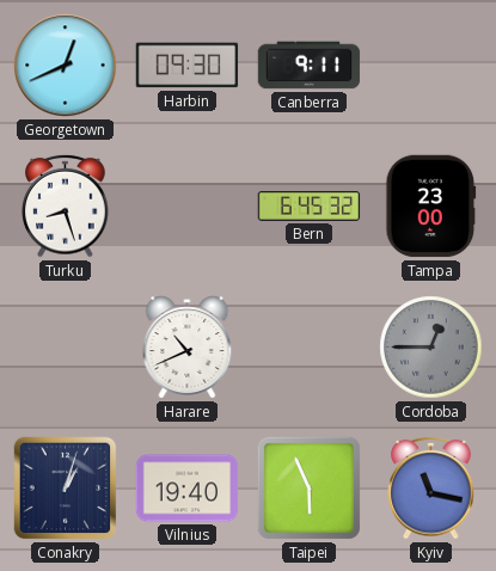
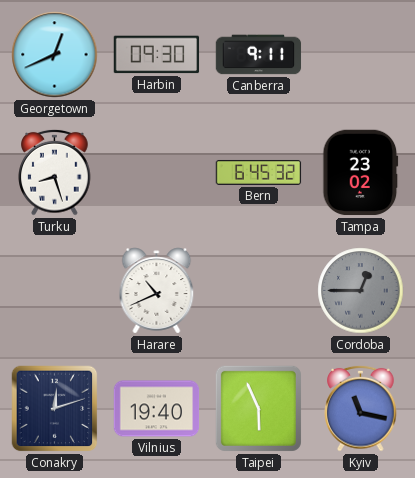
Tampa: 23:00 -> 23:02 (361, 173)
Conakry: 1:03 -> 12:12 (55, 409)
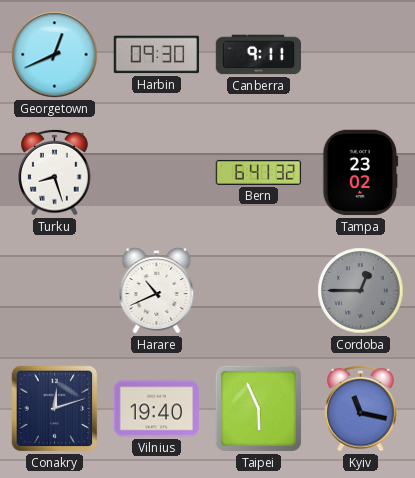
Bern: 6:45 -> 6:41 (259, 172)
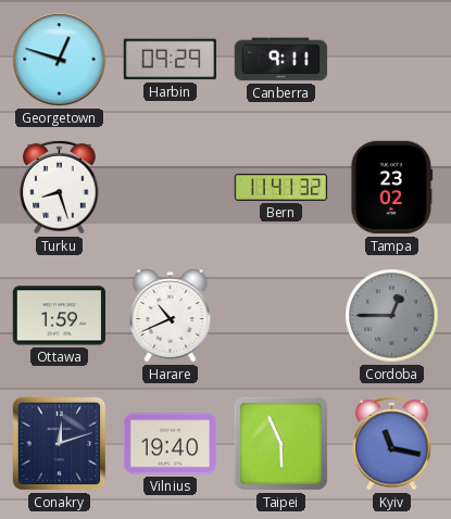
Georgetown: 12:41 -> 12:48 (60, 60)
Harbin: 09:30 -> 09:29 (171, 60)
Bern: 6:41 -> 11:41 (281, 187)
Ottawa: none -> 1:59 (60, 316)
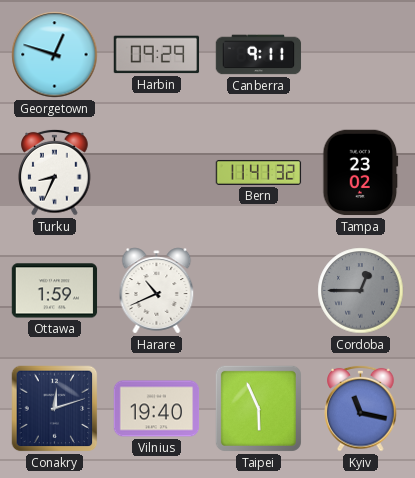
Turku: 8:27 -> 8:34 (55, 172)
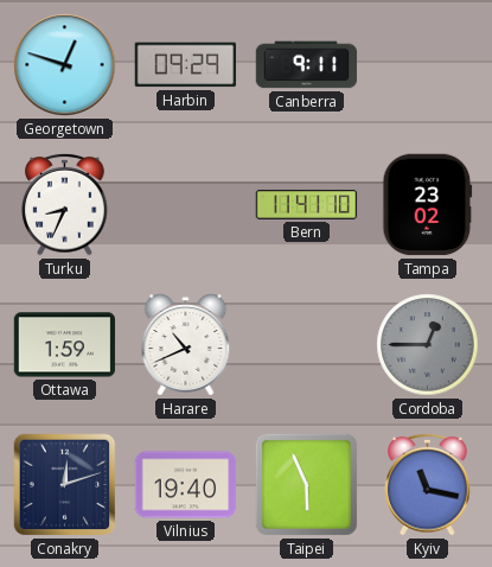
Bern: 11:41:32 -> 11:41:10 (307, 204)
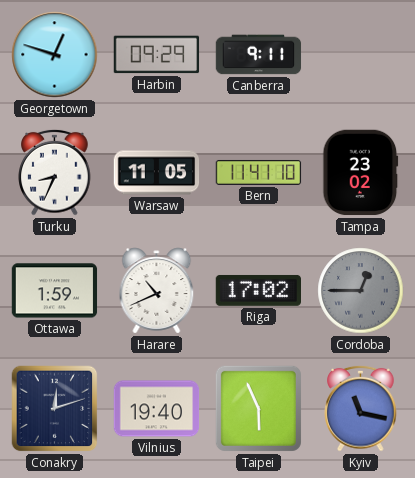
Warsaw: none -> 11:05 (157, 173)
Riga: none -> 17:02 (258, 290)
